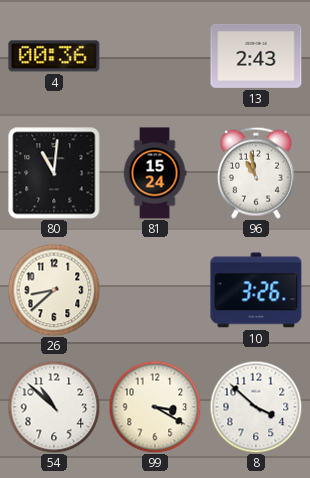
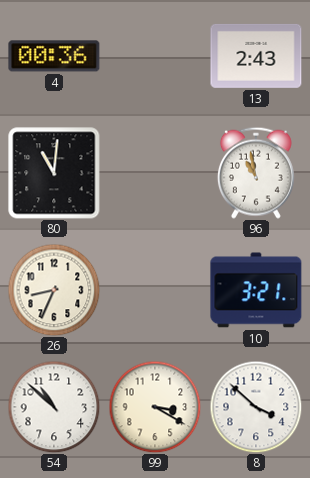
81: 15:24 -> none (155, 173)
26: 8:38 -> 8:34 (54, 290)
10: 3:26 -> 3:21 (256, 290)
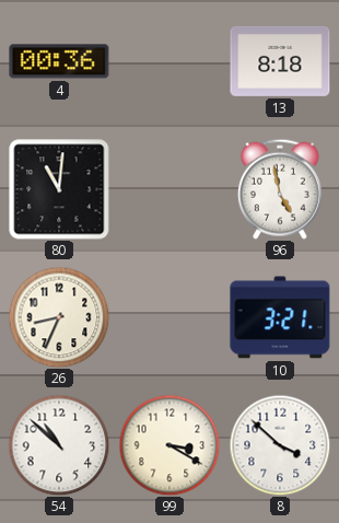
13: 2:43 -> 8:18 (280, 61)
96: 10:58 -> 4:58 (280, 189)
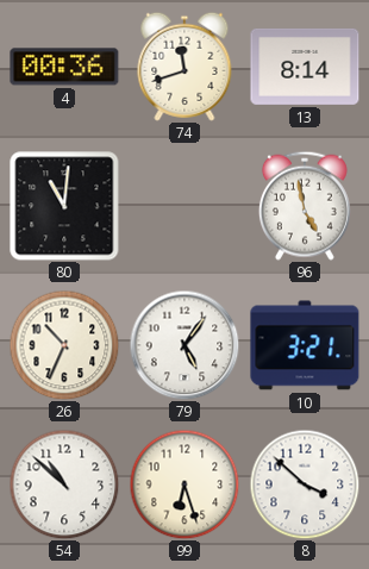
74: none -> 11:42 (185, 67)
13: 8:18 -> 8:14 (305, 67)
26: 8:34 -> 10:34 (64, 345)
79: none -> 5:06 (185, 345)
99: 3:20 -> 6:27 (185, 484)
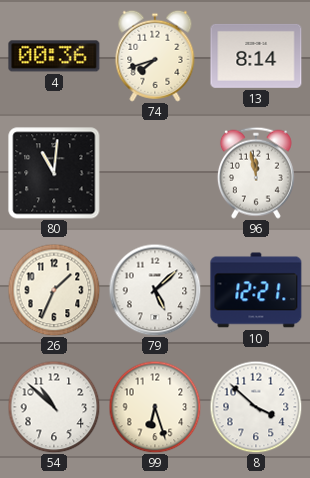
74: 11:42 -> 7:42 (155, 56)
96: 4:58 -> 11:58 (256, 173)
26: 10:34 -> 1:34 (54, 290)
79: 5:06 -> 5:08 (155, 290)
10: 3:21 -> 12:21 (256, 290)
